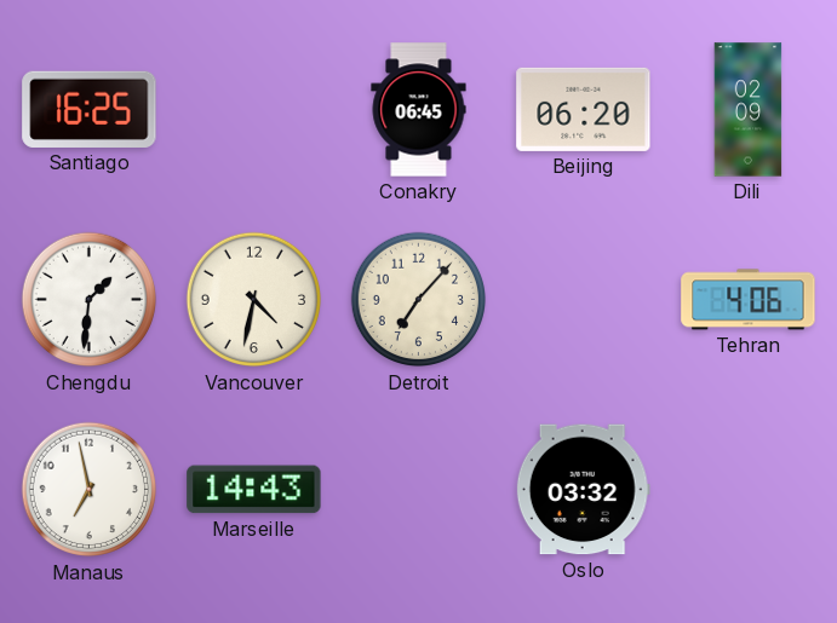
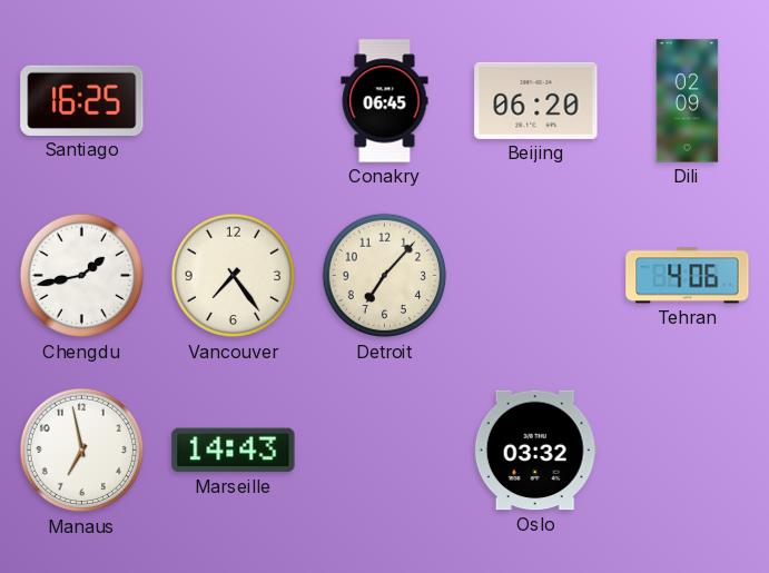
Chengdu: 1:31 -> 1:43 (82, 276)
Vancouver: 4:32 -> 7:24 (234, 276)
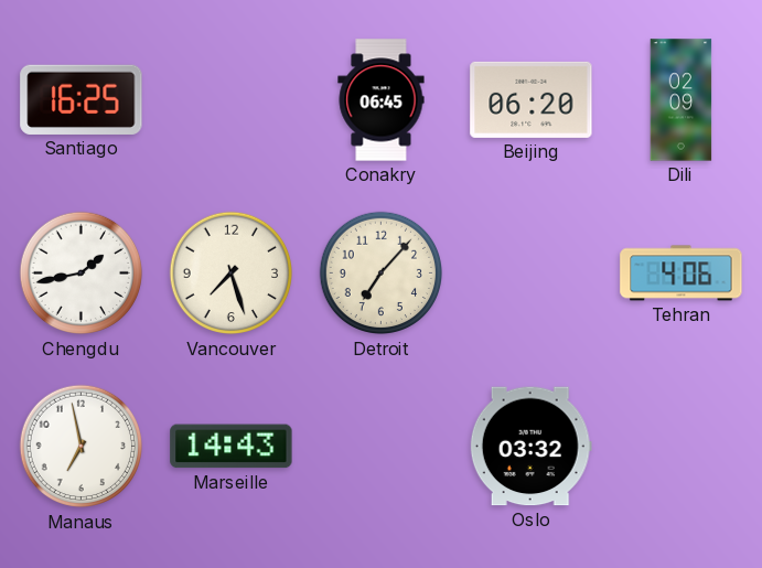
Vancouver: 7:24 -> 7:27 (232, 274)
